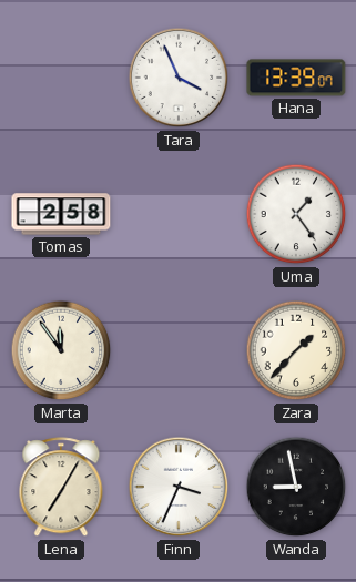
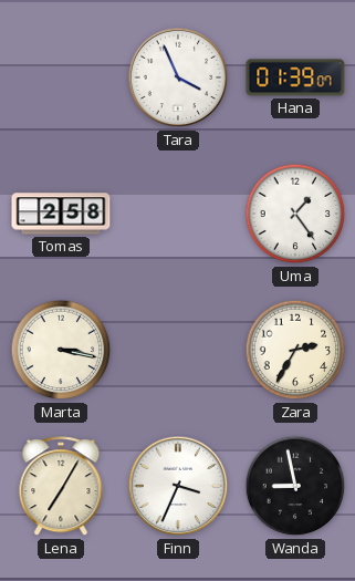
Hana: 13:39 -> 01:39 (295, 77)
Marta: 11:54 -> 3:17 (61, 350)
Zara: 1:37 -> 2:35 (295, 350)
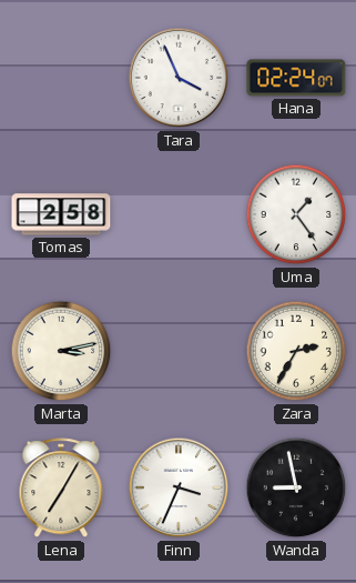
Hana: 01:39 -> 02:24 (296, 78)
Marta: 3:17 -> 3:13 (61, 351)
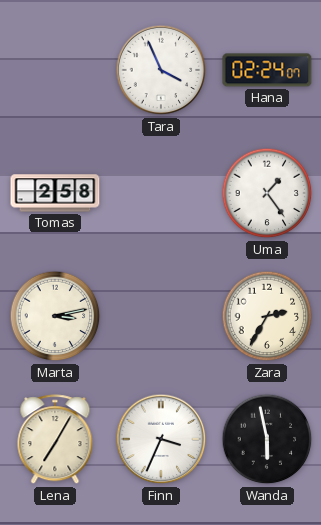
Wanda: 8:58 -> 5:58 (267, 439)
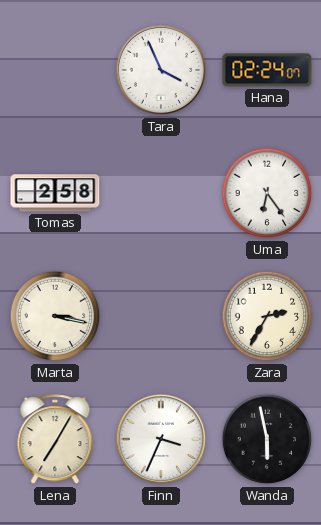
Uma: 1:24 -> 6:24 (267, 193)
Marta: 3:13 -> 3:17 (55, 316)
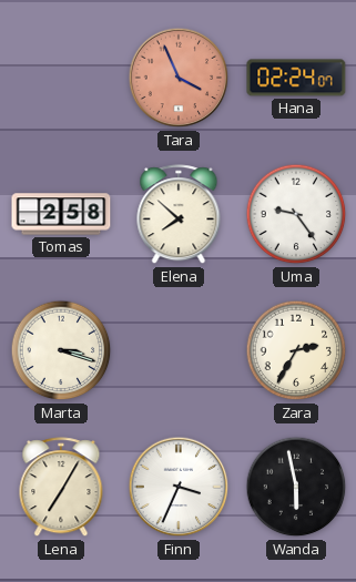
Tara dial: white -> salmon (179, 78)
Elena: none -> 7:52 (179, 215)
Uma: 6:24 -> 9:24 (296, 214)
Marta: 3:17 -> 3:18 (61, 350)
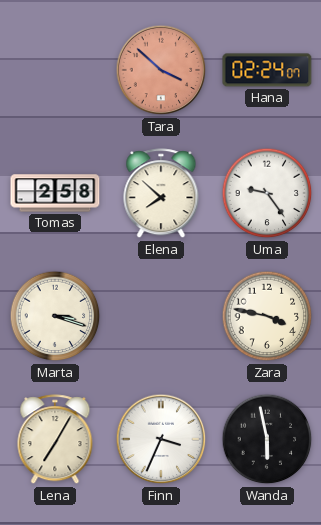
Tara: 3:56 -> 3:52 (161, 70)
Zara: 2:35 -> 3:47 (267, 316)
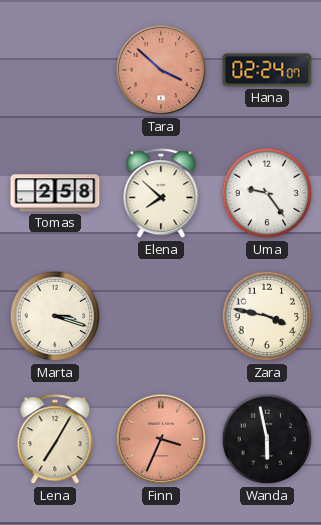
Finn dial: white -> salmon (161, 439)
